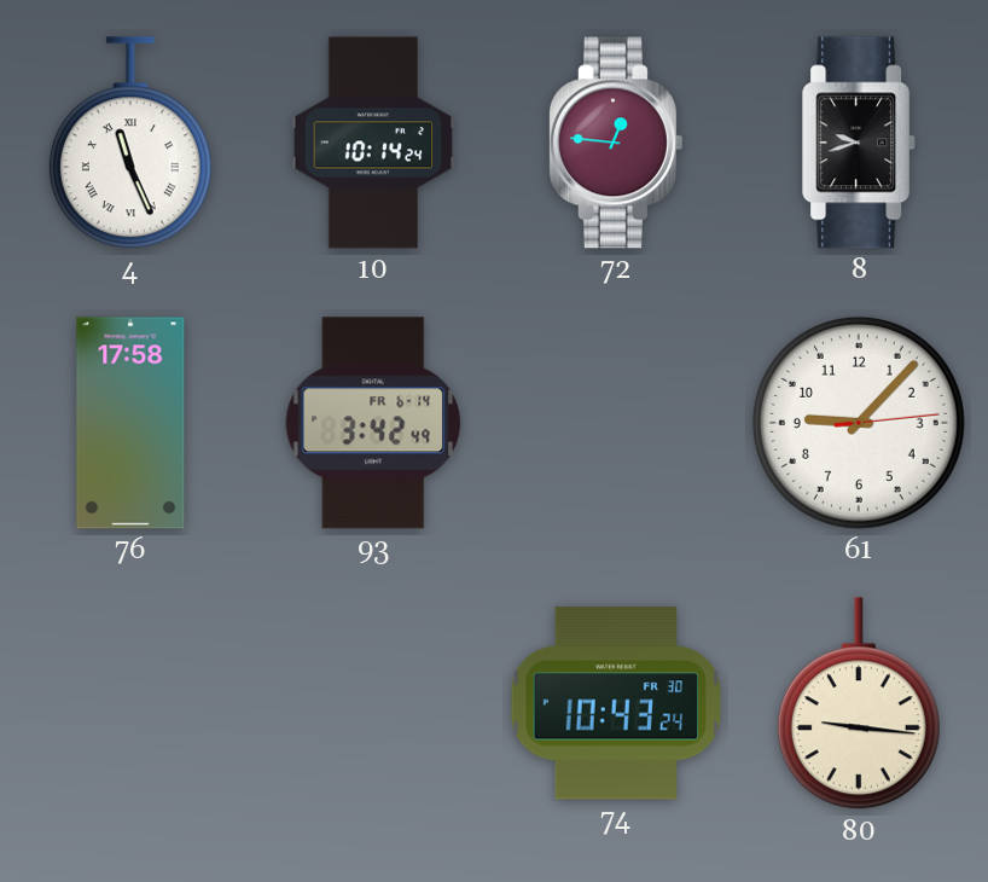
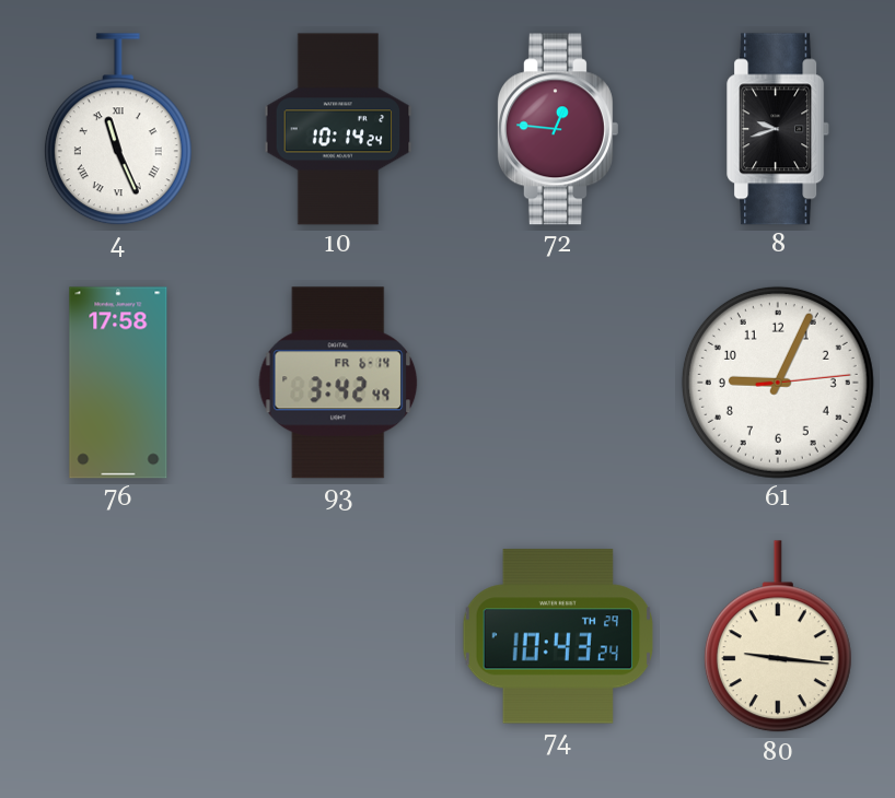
61: 9:07 -> 9:04 (778, 383)
74 date: FR 30 -> TH 29 (557, 636)
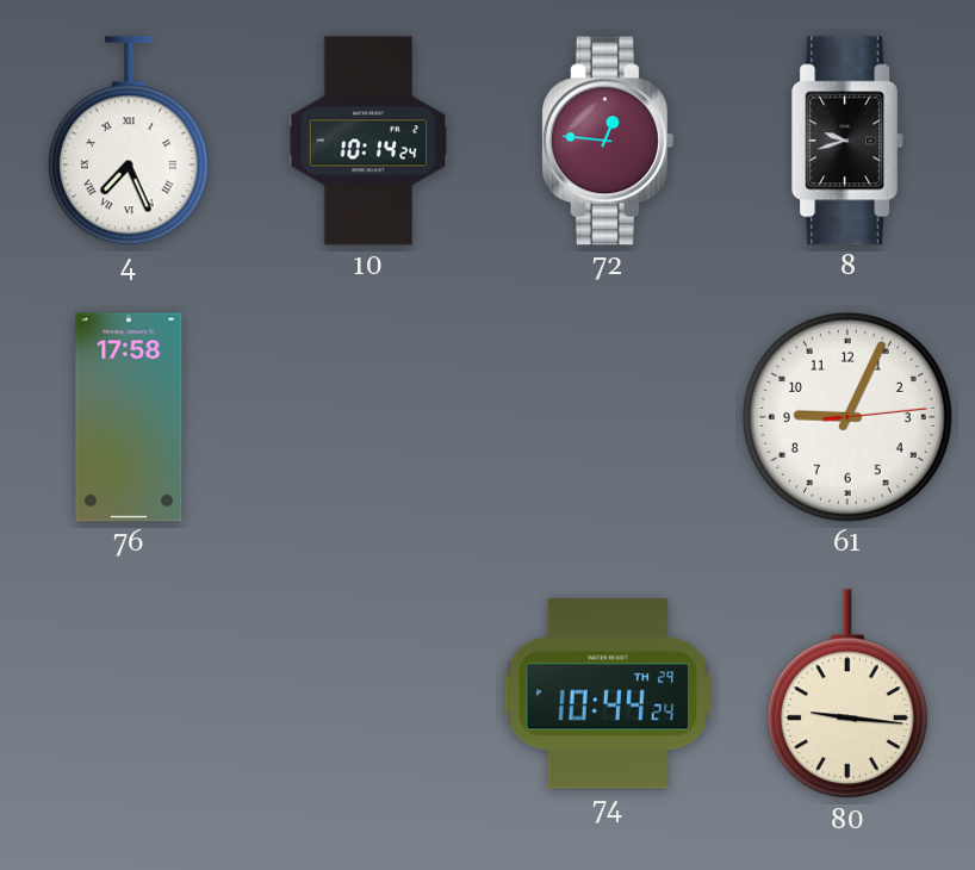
4: 11:26 -> 7:26 (129, 142)
93: 3:42 -> none (338, 383)
74: 10:43 -> 10:44 (607, 694)
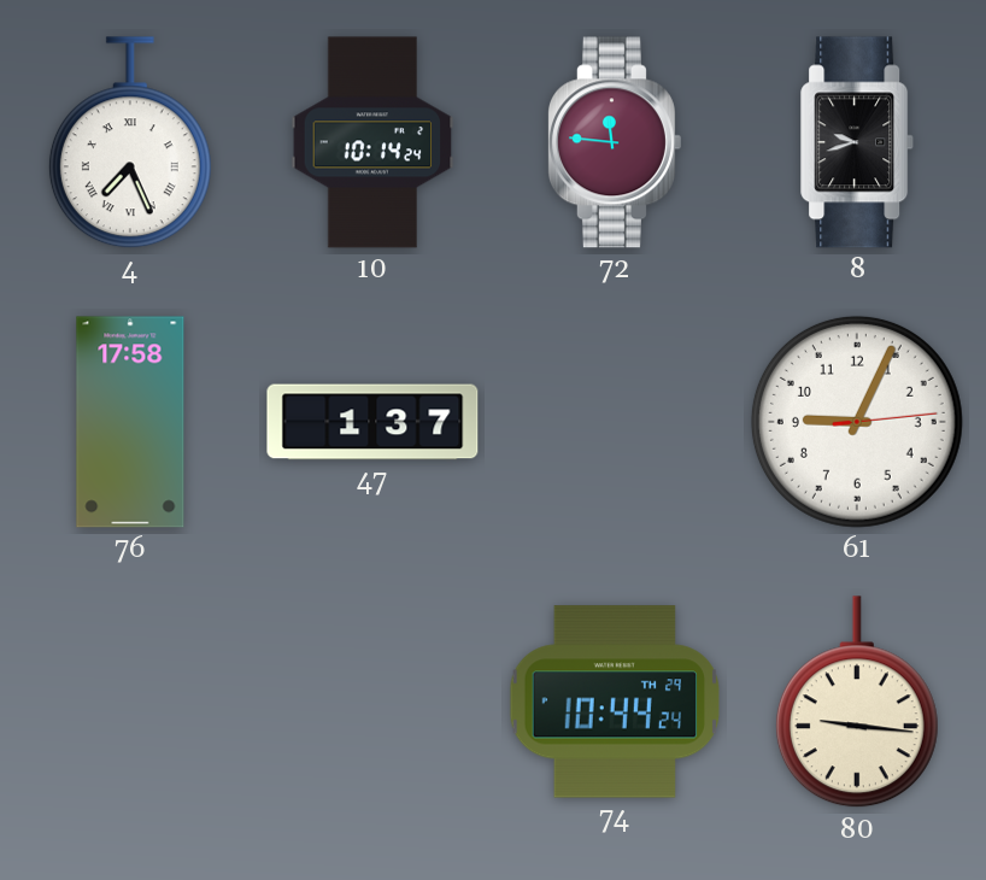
72: 12:46 -> 11:46 (614, 142)
47: none -> 1:37 (372, 422)
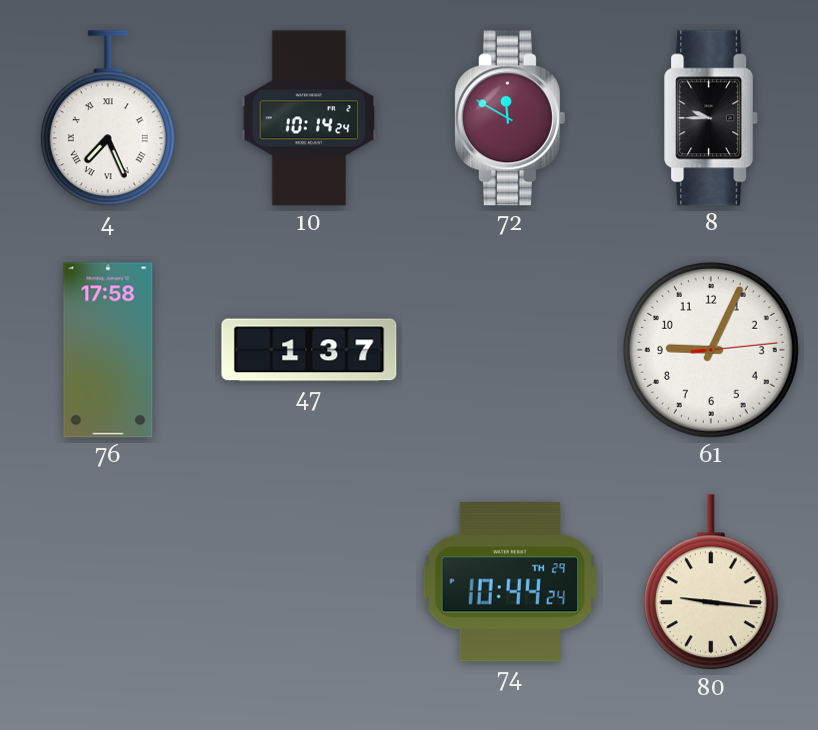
72: 11:46 -> 11:50 (509, 118)
8: 9:42 -> 9:45 (712, 118)
